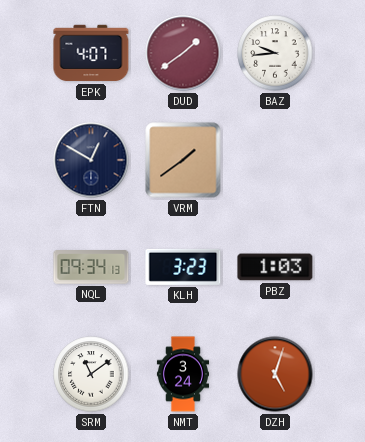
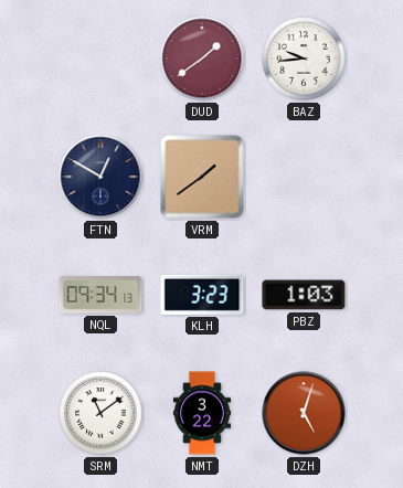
EPK: 4:07 -> none (91, 53)
NMT: 3:24 -> 3:22 (201, 413)
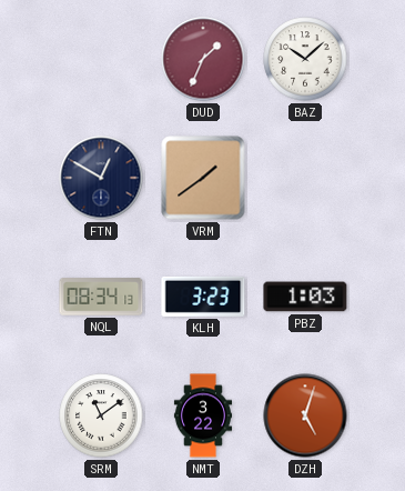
DUD: 1:39 -> 1:34 (203, 59)
BAZ: 9:44 -> 10:08 (305, 59)
NQL: 09:34 -> 08:34 (101, 297)
